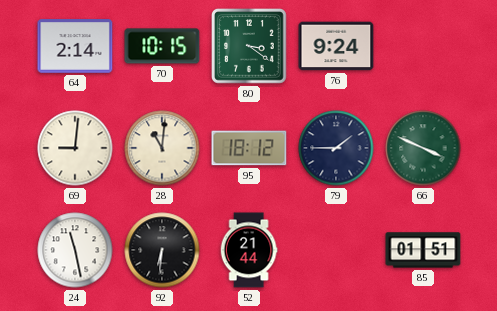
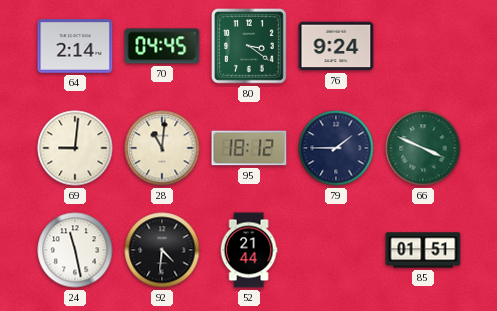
70: 10:15 -> 04:45 (162, 46)
92: 6:31 -> 4:31 (162, 250)
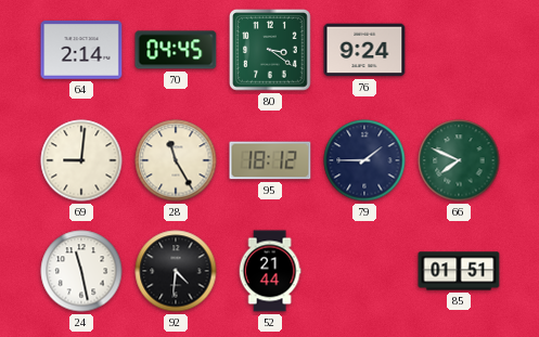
28: 11:01 -> 11:25 (176, 160)
66: 3:49 -> 7:49 (459, 160)
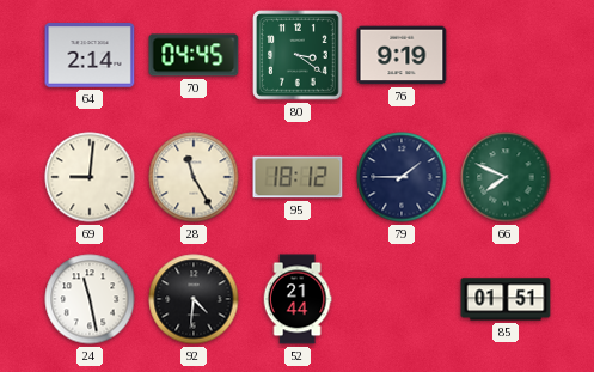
76: 9:24 -> 9:19 (402, 55)
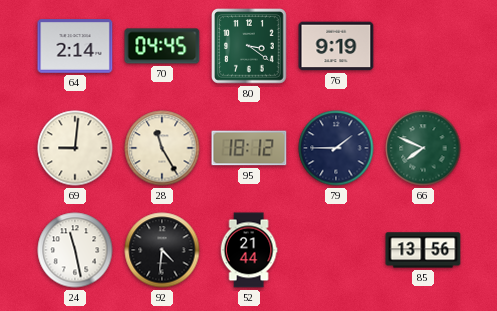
85: 01:51 -> 13:56 (423, 250)
